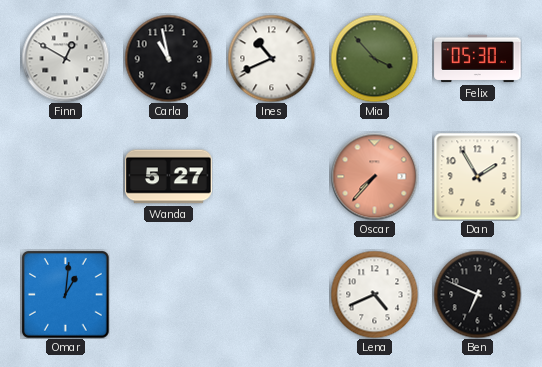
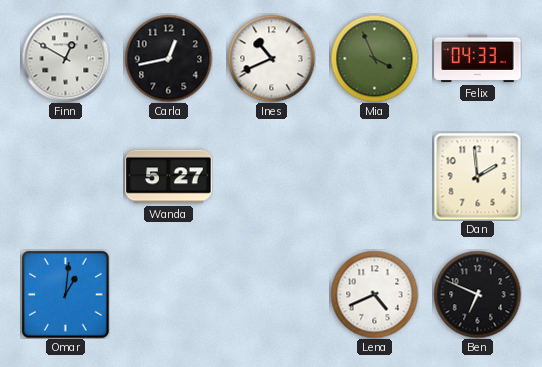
Carla: 10:58 -> 12:43 (168, 58)
Mia: 3:53 -> 3:56 (374, 58)
Felix: 05:30 -> 04:33 (478, 59)
Oscar: 7:37 -> none (374, 176)
Dan: 1:55 -> 1:59 (477, 176)
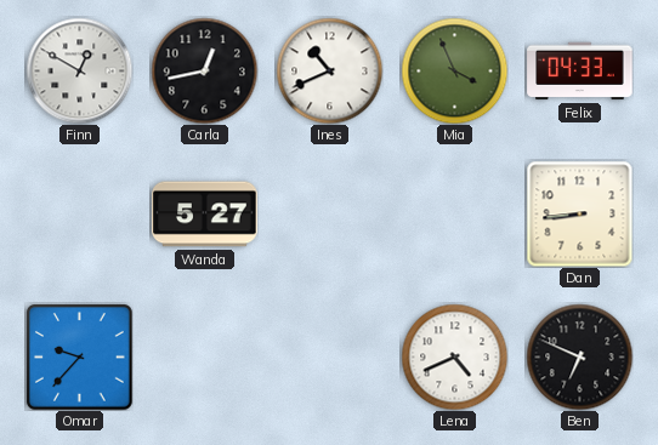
Dan: 1:59 -> 8:44 (579, 213)
Omar: 1:01 -> 9:37 (80, 358)
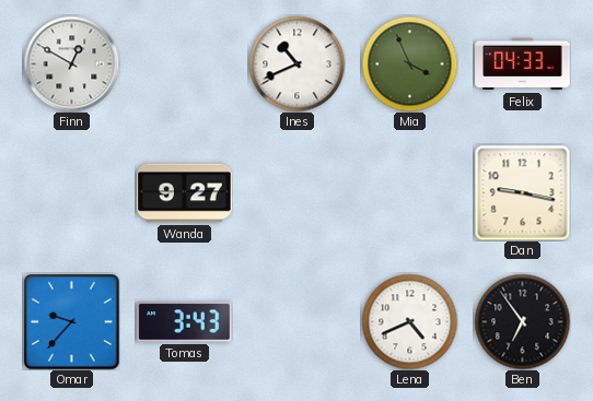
Carla: 12:43 -> none (204, 70)
Wanda: 5:27 -> 9:27 (185, 193)
Dan: 8:44 -> 9:17 (522, 192)
Tomas: none -> 3:43 (185, 322)
Ben: 6:49 -> 6:54 (522, 321)
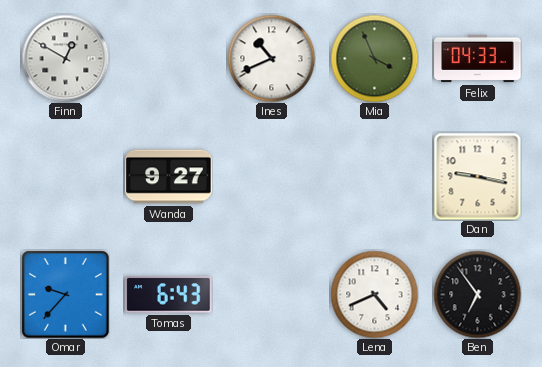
Tomas: 3:43 -> 6:43 (169, 295)
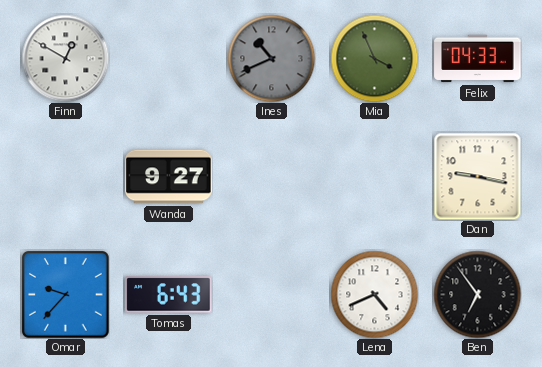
Ines dial: white -> grey (271, 58)
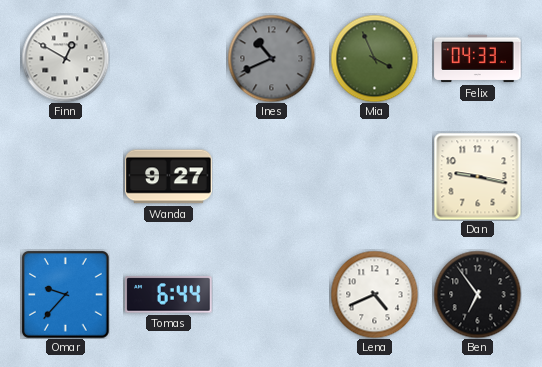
Tomas: 6:43 -> 6:44 (169, 295)
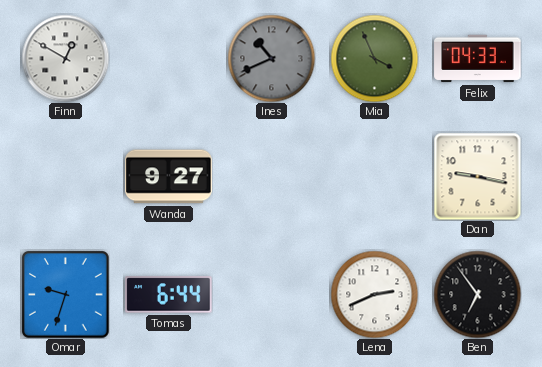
Omar: 9:37 -> 9:33 (66, 295)
Lena: 4:41 -> 2:41 (374, 294)
